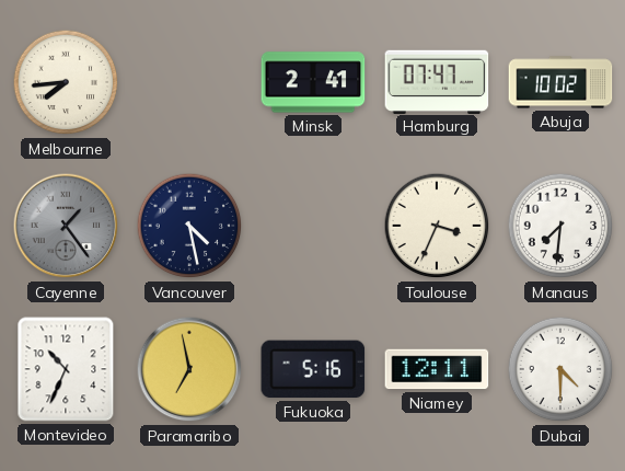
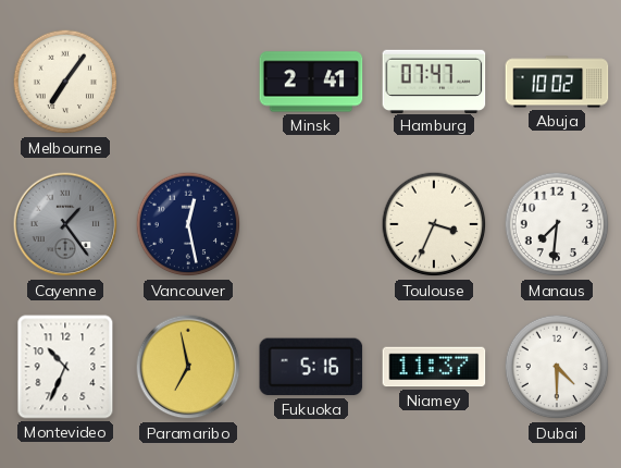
Melbourne: 7:44 -> 7:06 (65, 82)
Vancouver: 4:28 -> 12:28 (188, 224)
Niamey: 12:11 -> 11:37 (434, 367)
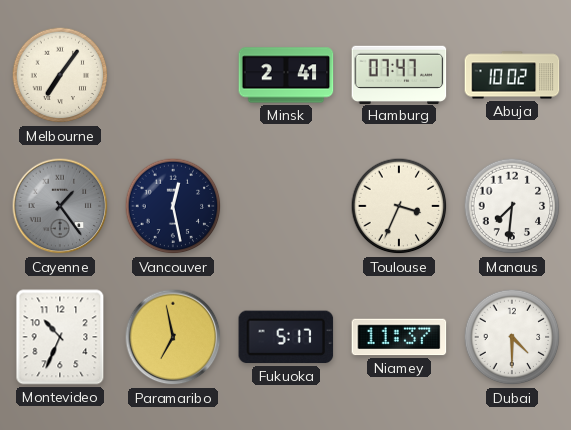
Fukuoka: 5:16 -> 5:17 (286, 337)
